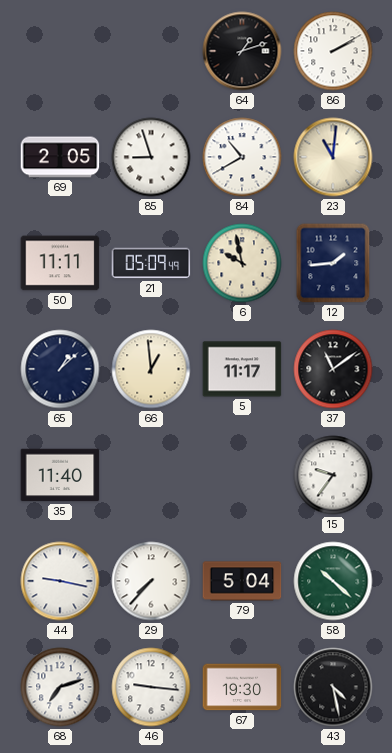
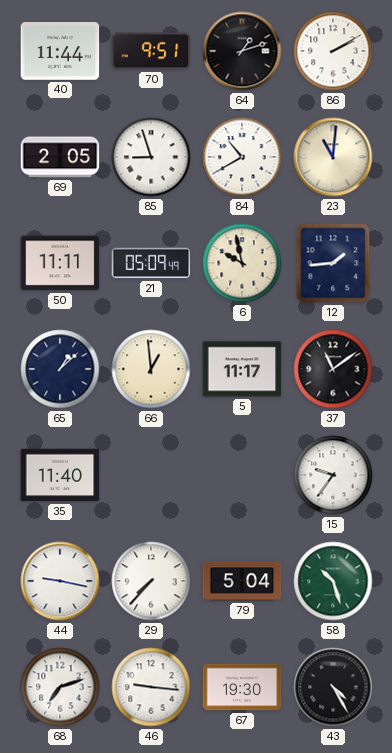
40: none -> 11:44 (60, 52)
70: none -> 9:51 (151, 51)
58: 10:22 -> 10:27 (333, 581)
43: 4:28 -> 4:25 (333, 687)
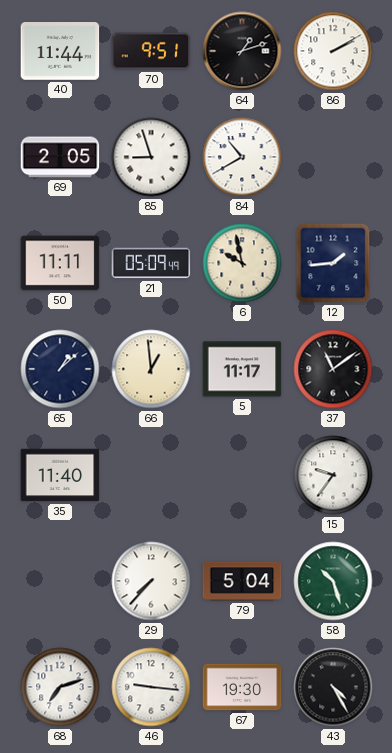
23: 11:01 -> none (333, 157)
44: 9:17 -> none (60, 581)
